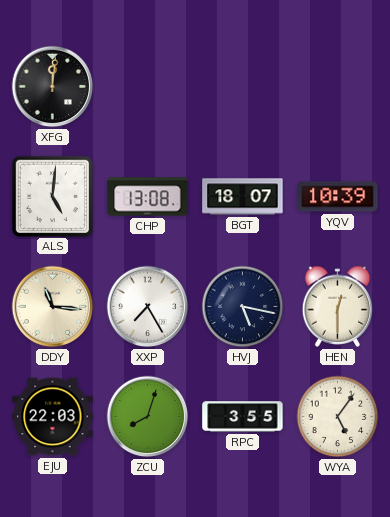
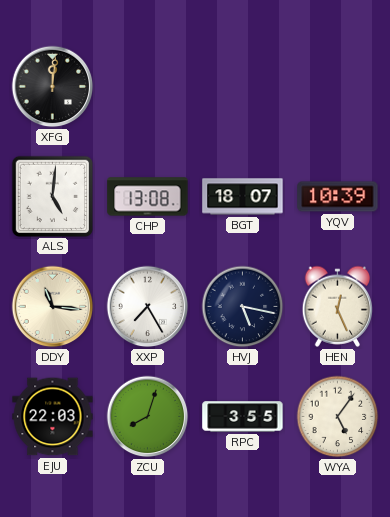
HEN: 12:30 -> 12:26 (338, 306)
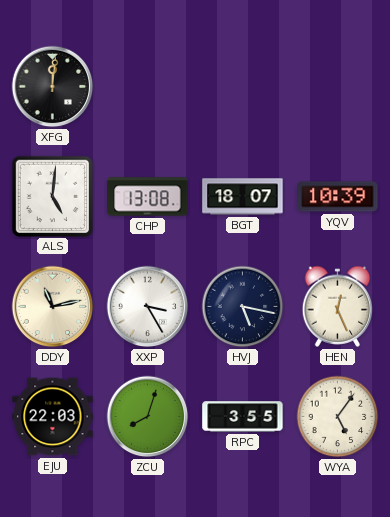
DDY: 11:16 -> 11:13 (53, 307)
XXP: 7:25 -> 3:25 (148, 307)
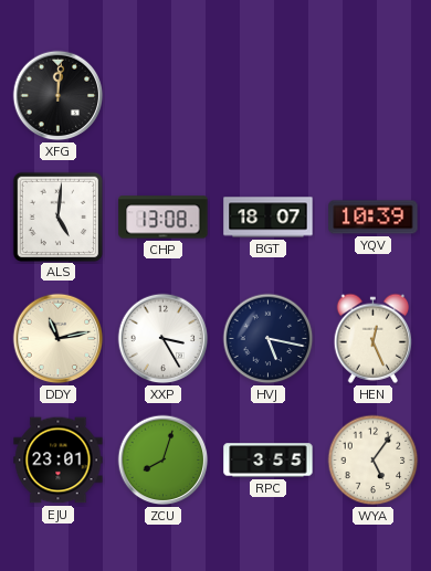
EJU: 22:03 -> 23:01 (59, 461)
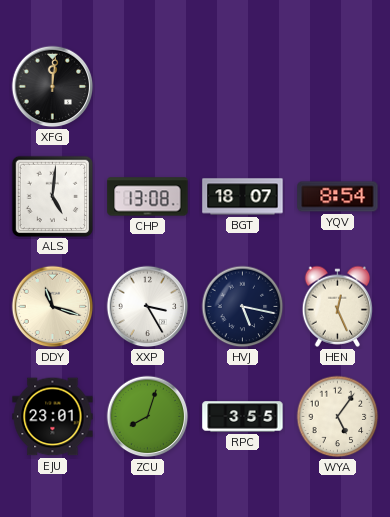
YQV: 10:39 -> 8:54 (338, 197)
DDY: 11:13 -> 11:18 (53, 307)
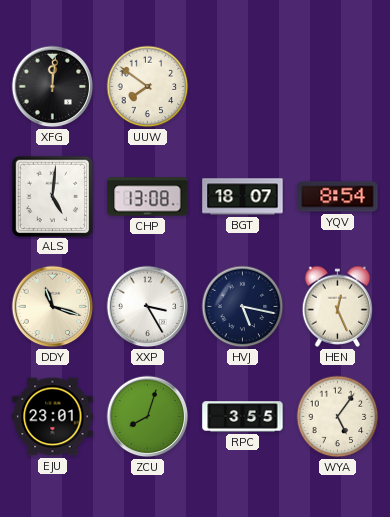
UUW: none -> 7:51 (148, 87)
